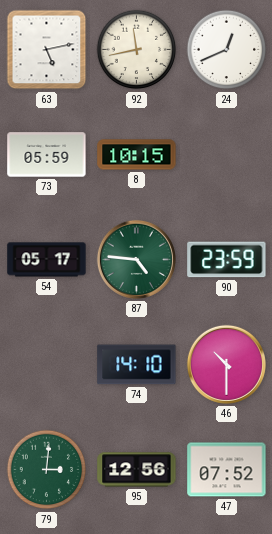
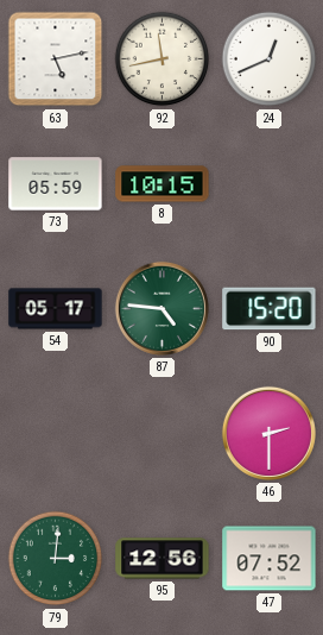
90: 23:59 -> 15:20 (270, 309)
74: 14:10 -> none (137, 365)
46: 10:30 -> 2:30 (268, 433)
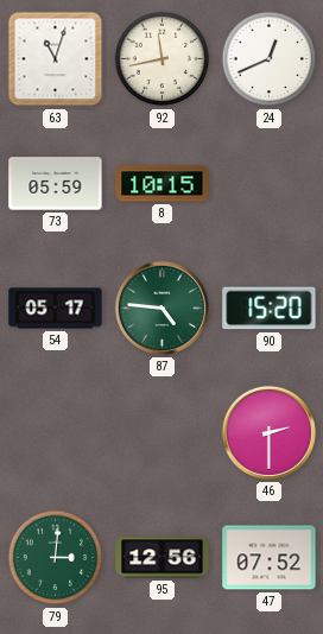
63: 5:13 -> 11:03 (56, 59)
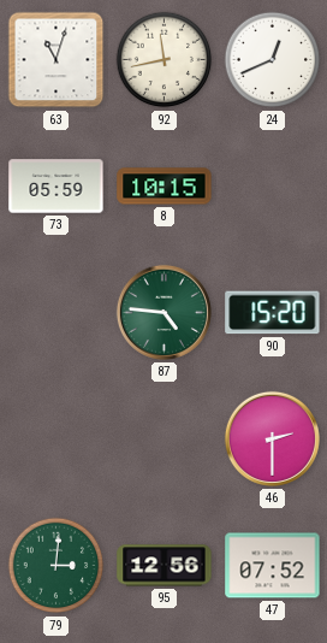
54: 05:17 -> none (56, 309)
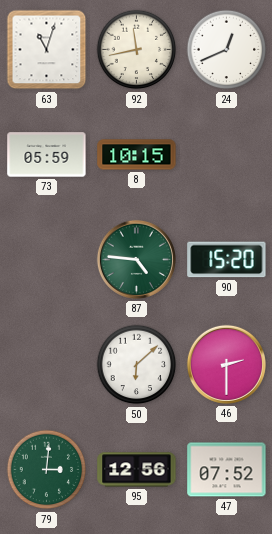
50: none -> 6:08 (137, 365)
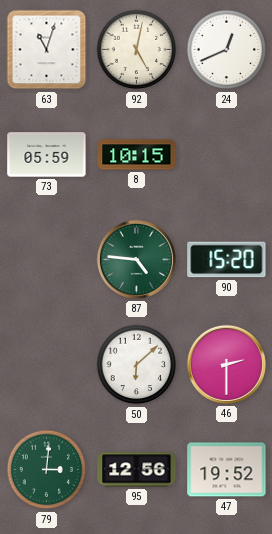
92: 11:43 -> 5:02 (137, 50)
47: 07:52 -> 19:52 (227, 470)
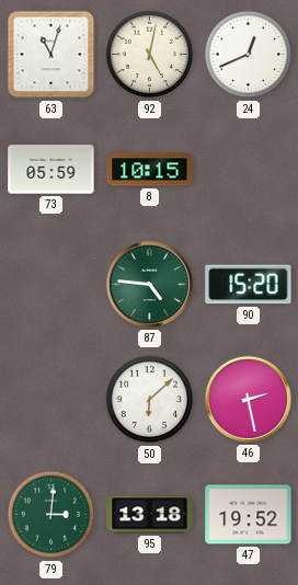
46: 2:30 -> 2:28 (248, 399)
95: 12:56 -> 13:18 (150, 515)
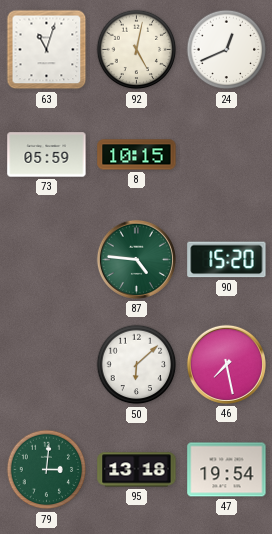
46: 2:28 -> 7:28 (226, 364)
47: 19:52 -> 19:54 (227, 470)
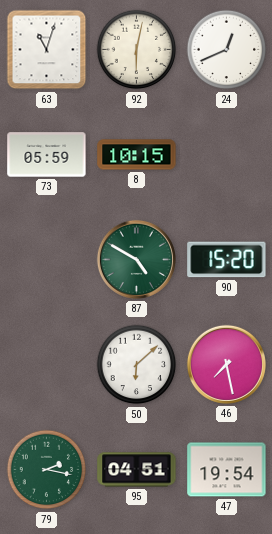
92: 5:02 -> 6:02 (137, 50)
87: 4:46 -> 4:50 (136, 259)
79: 3:01 -> 2:17 (47, 470)
95: 13:18 -> 04:51 (137, 470)
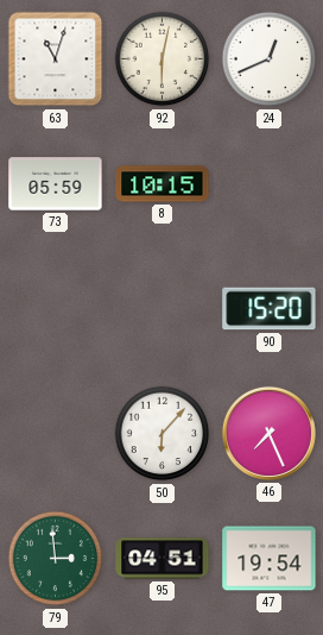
87: 4:50 -> none (136, 259)
50: 6:08 -> 6:07 (163, 434)
46: 7:28 -> 7:26 (268, 433)
79: 2:17 -> 2:59 (56, 559)
